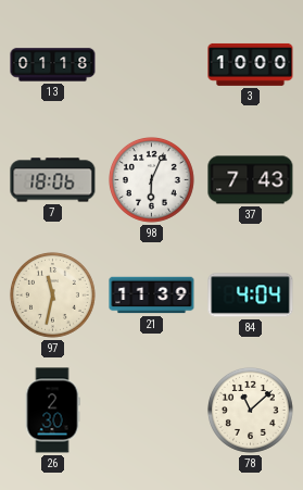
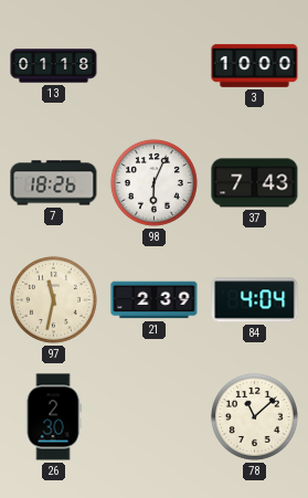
7: 18:06 -> 18:26 (54, 183)
21: 11:39 -> 2:39 (155, 300)
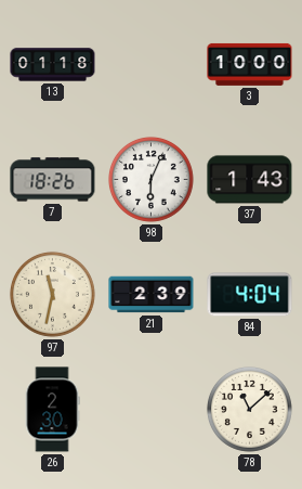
37: 7:43 -> 1:43 (250, 180)
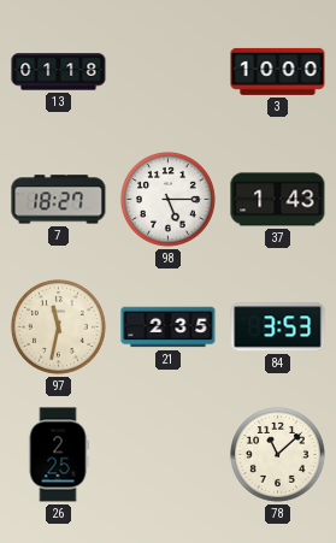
7: 18:26 -> 18:27 (59, 200)
98: 6:04 -> 5:15 (167, 199)
21: 2:39 -> 2:35 (169, 327)
84: 4:04 -> 3:53 (278, 327)
26: 2:30 -> 2:25 (58, 455)
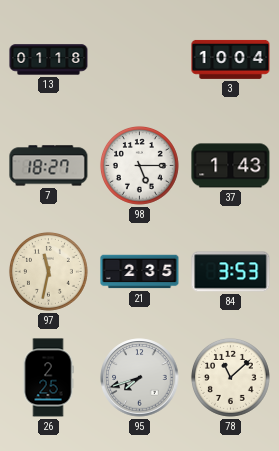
3: 10:00 -> 10:04 (231, 59)
95: none -> 7:42 (140, 378)
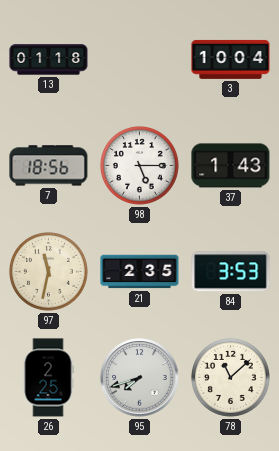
7: 18:27 -> 18:56 (49, 166)
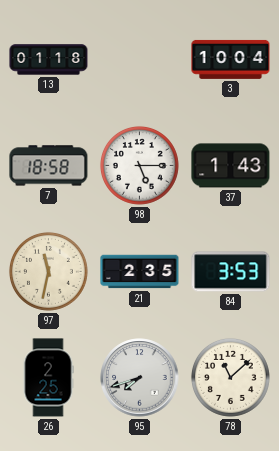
7: 18:56 -> 18:58 (49, 166)
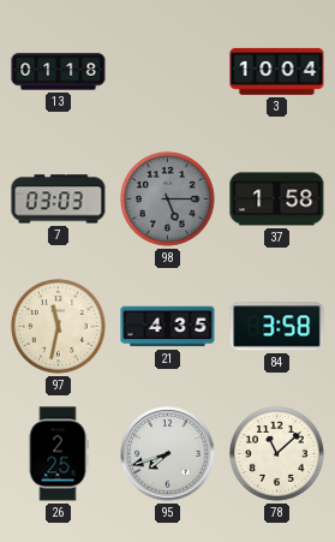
7: 18:58 -> 03:03 (59, 199)
98 dial: white -> grey (167, 198)
37: 1:43 -> 1:58 (277, 199)
21: 2:35 -> 4:35 (168, 327)
84: 3:53 -> 3:58 (277, 327)
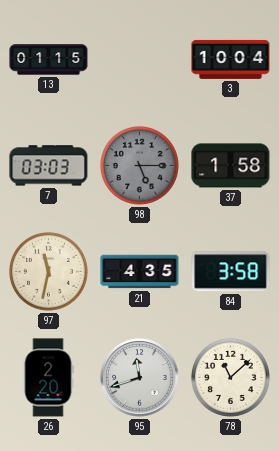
13: 01:18 -> 01:15 (49, 60)
26: 2:25 -> 2:20 (48, 378)
95: 7:42 -> 11:42 (140, 378)
